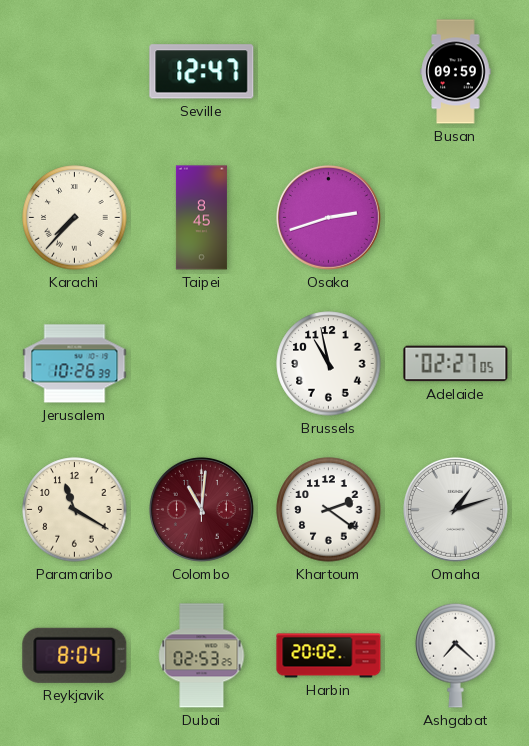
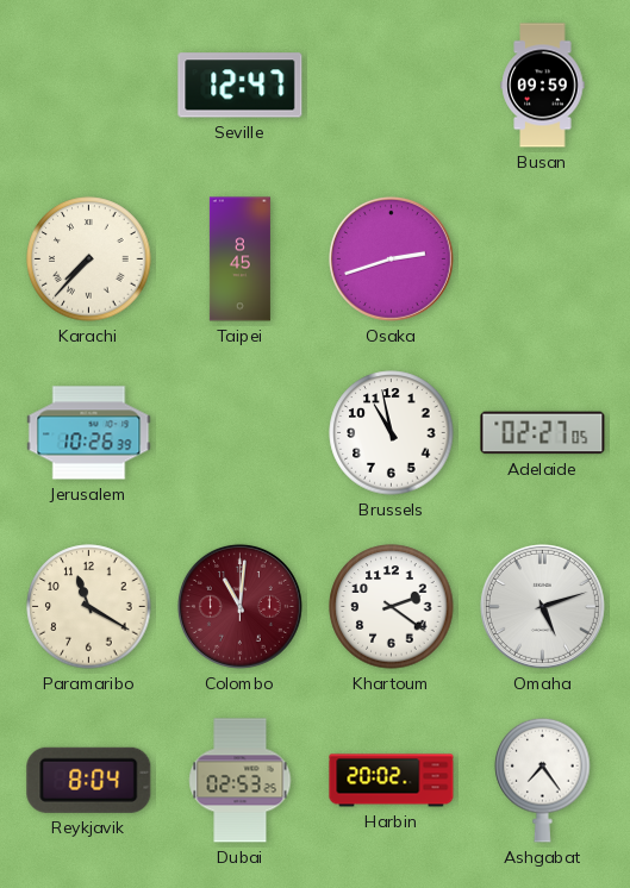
Omaha: 1:12 -> 5:12 (542, 606)
Ashgabat: 7:22 -> 7:24 (543, 780)
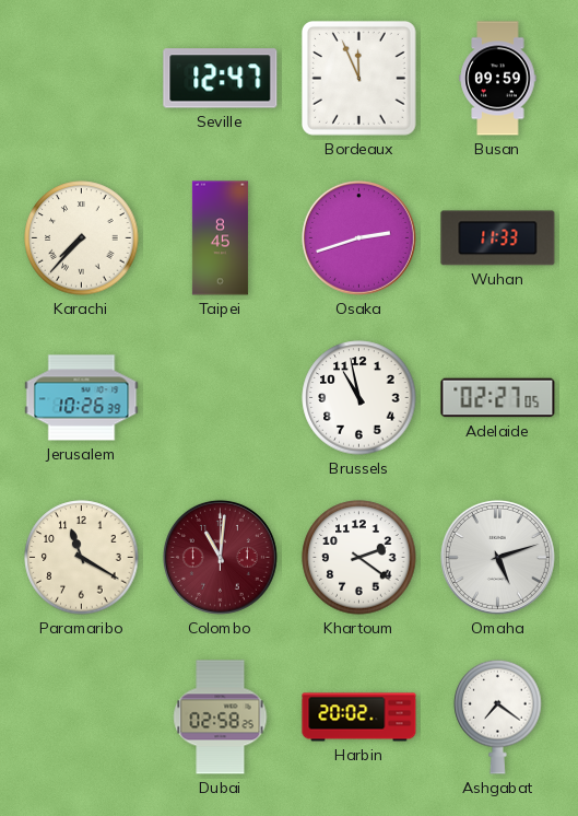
Bordeaux: none -> 11:56 (358, 78)
Wuhan: none -> 11:33 (498, 238)
Reykjavik: 8:04 -> none (89, 780)
Dubai: 02:53 -> 02:58 (221, 718)
Ashgabat: 7:24 -> 7:21 (498, 716)
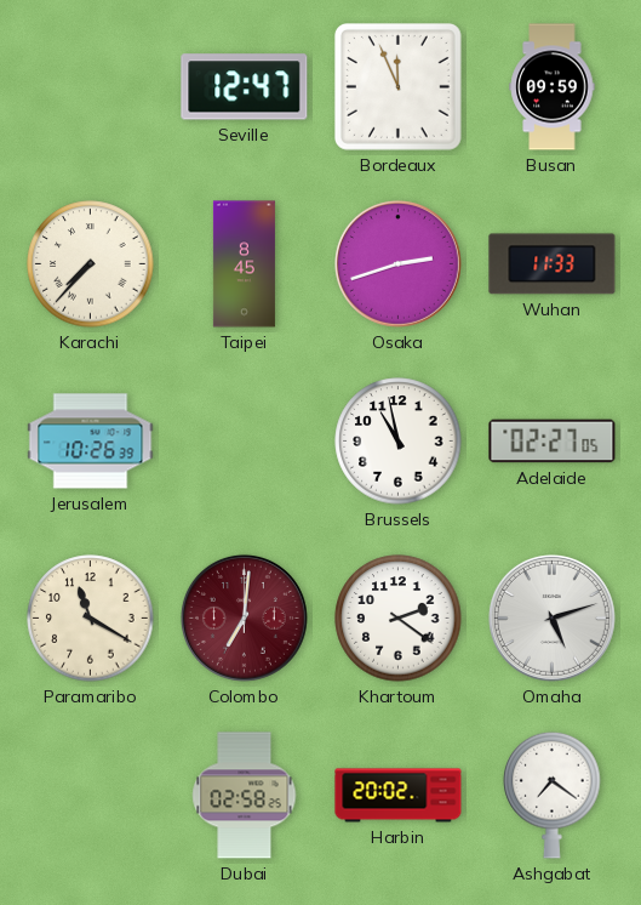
Colombo: 11:01 -> 7:01 (244, 617)
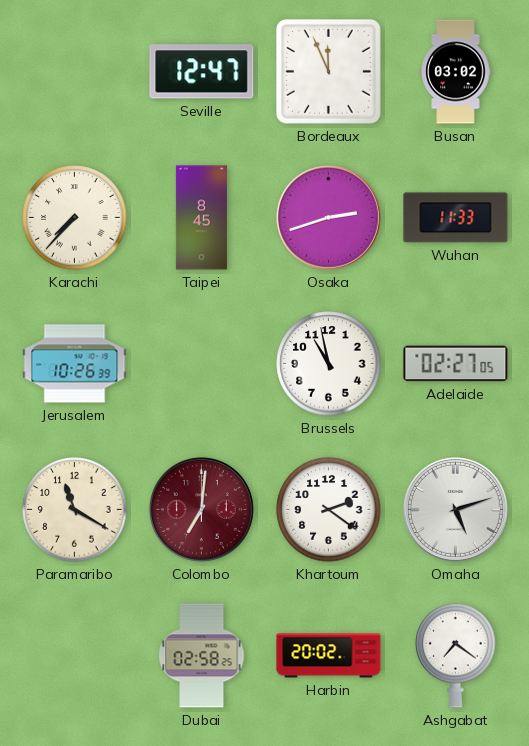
Busan: 09:59 -> 03:02 (456, 72)
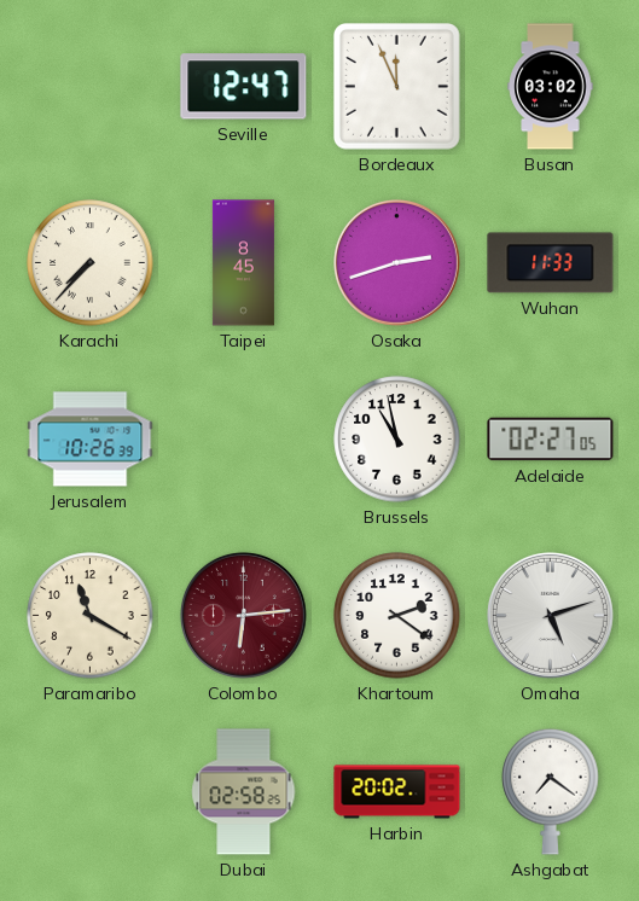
Colombo: 7:01 -> 6:14 (243, 615)
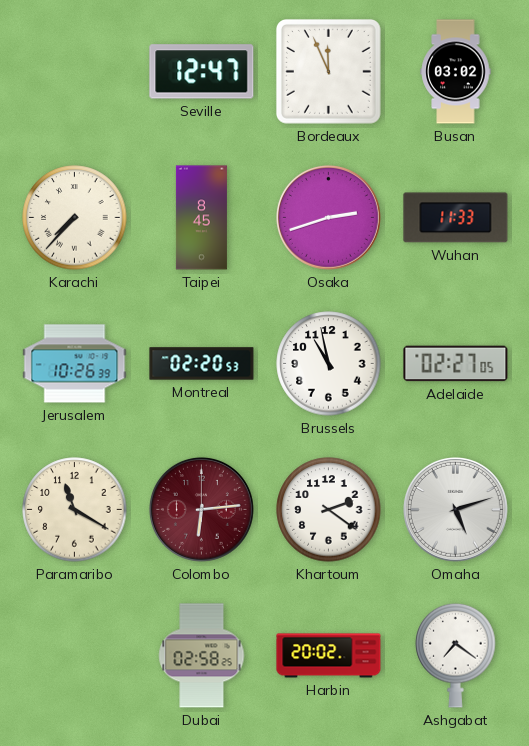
Montreal: none -> 02:20 (202, 364)
